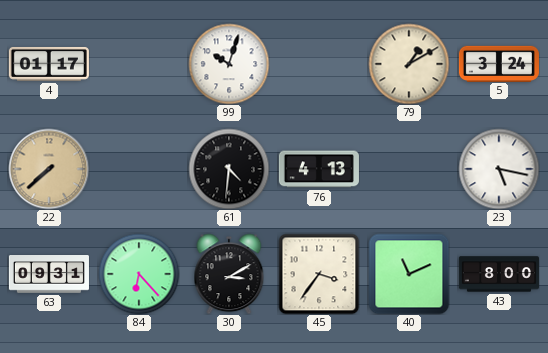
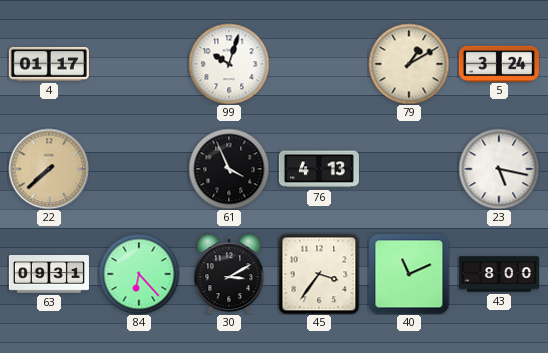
61: 4:31 -> 3:56 (229, 169)
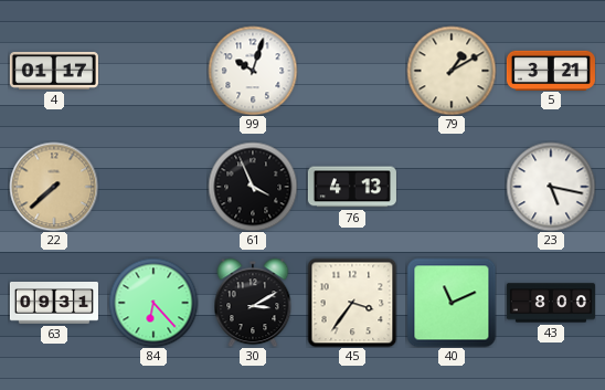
5: 3:24 -> 3:21 (551, 70)
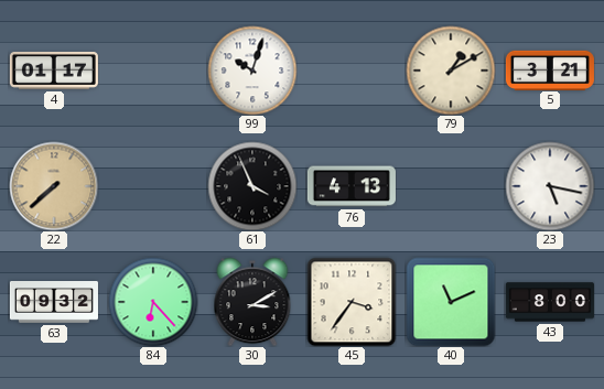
63: 09:31 -> 09:32 (54, 302)
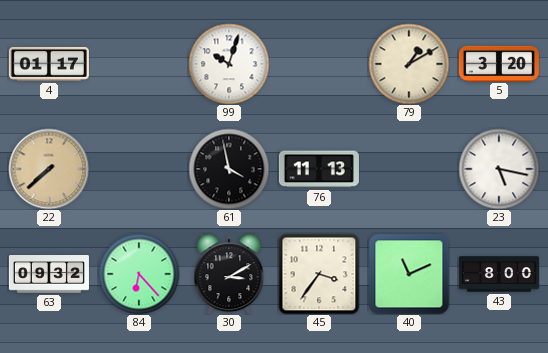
5: 3:21 -> 3:20 (499, 63)
61: 3:56 -> 3:58 (229, 169)
76: 4:13 -> 11:13 (319, 169)
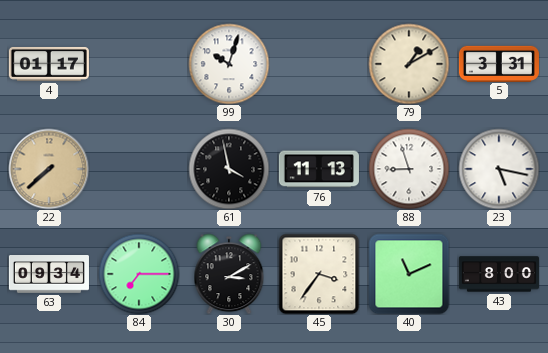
5: 3:20 -> 3:31 (499, 63)
88: none -> 8:57 (409, 169)
63: 09:32 -> 09:34 (49, 274)
84: 6:23 -> 7:15 (139, 274)
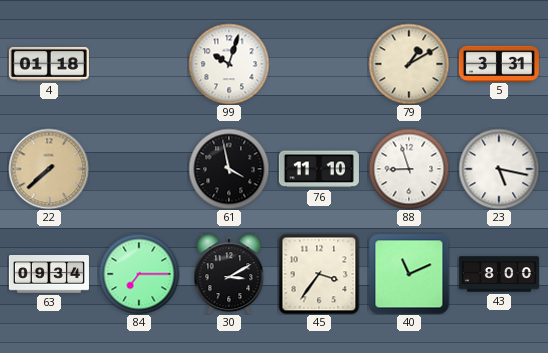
4: 01:17 -> 01:18 (49, 64)
76: 11:13 -> 11:10 (319, 169)
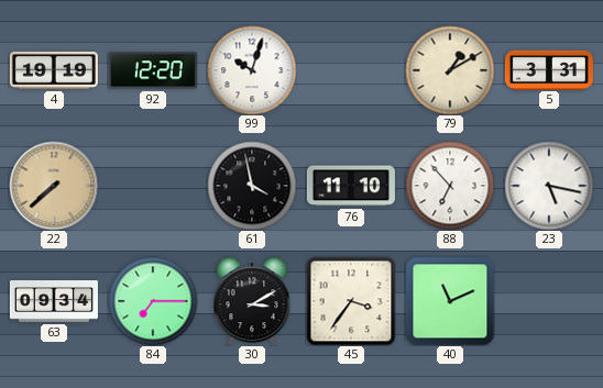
4: 01:18 -> 19:19 (54, 70)
92: none -> 12:20 (153, 70)
88: 8:57 -> 6:53 (450, 186)
43: 8:00 -> none (499, 274)
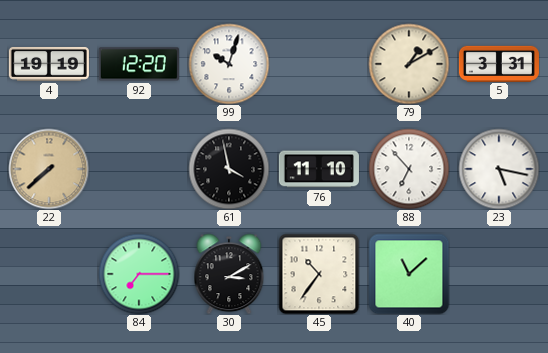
63: 09:34 -> none (54, 301)
45: 3:36 -> 10:36 (319, 274)
40: 11:11 -> 11:08 (409, 274)
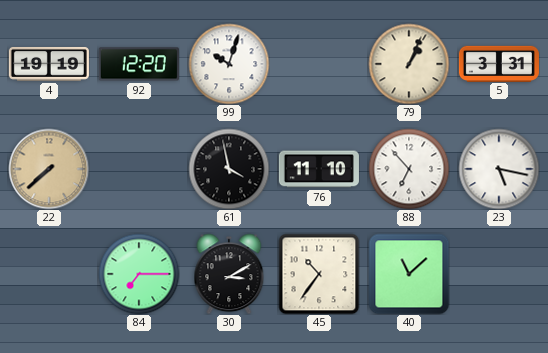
79: 1:10 -> 1:04 (409, 64)
